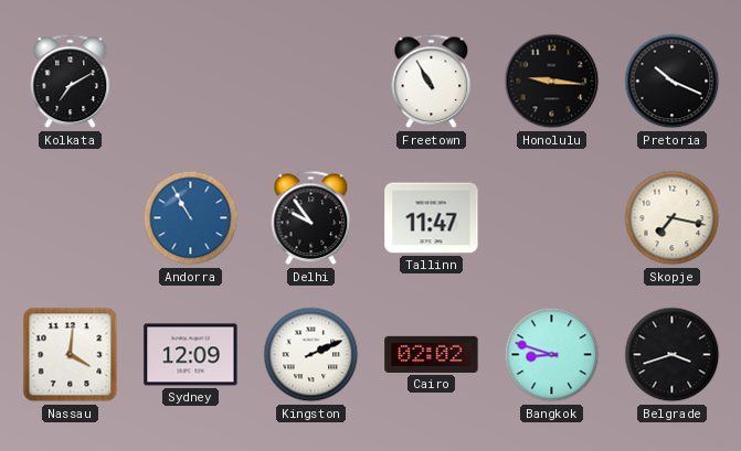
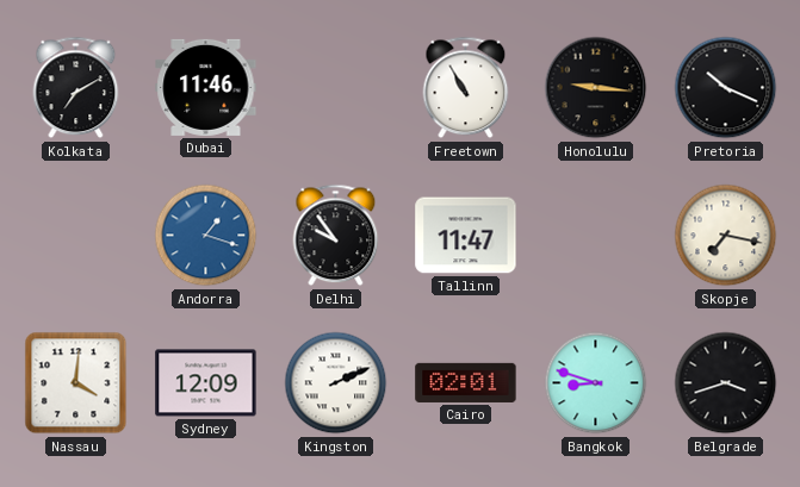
Dubai: none -> 11:46 (206, 87)
Andorra: 10:55 -> 1:18 (206, 236)
Cairo: 02:02 -> 02:01 (466, 382)
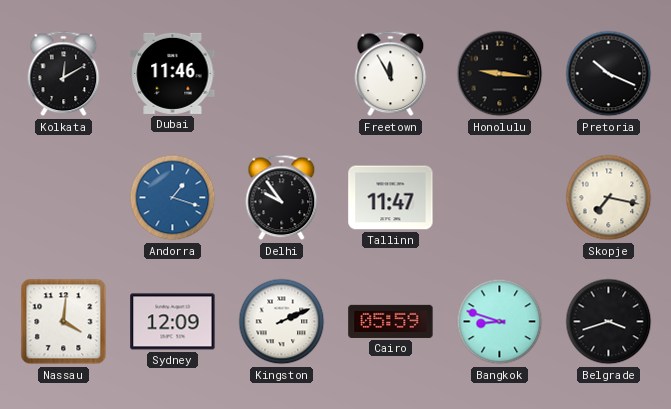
Kolkata: 7:10 -> 12:10 (64, 74)
Freetown: 10:55 -> 11:55 (391, 74)
Cairo: 02:01 -> 05:59 (391, 321)
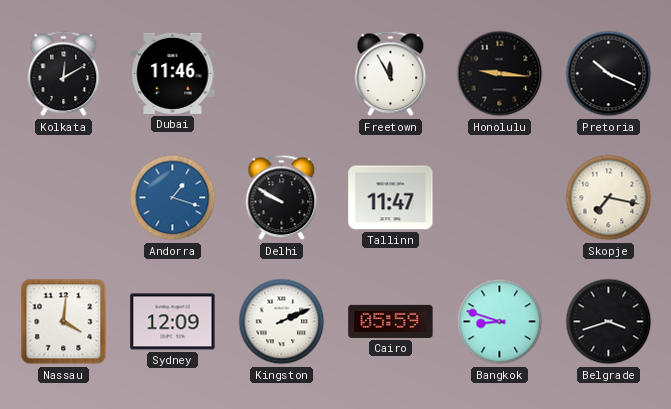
Delhi: 9:54 -> 9:50 (282, 198)
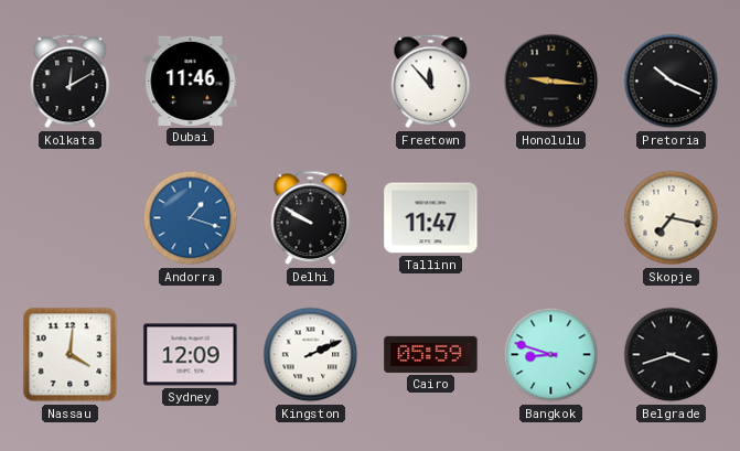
Freetown: 11:55 -> 11:53 (431, 82)
